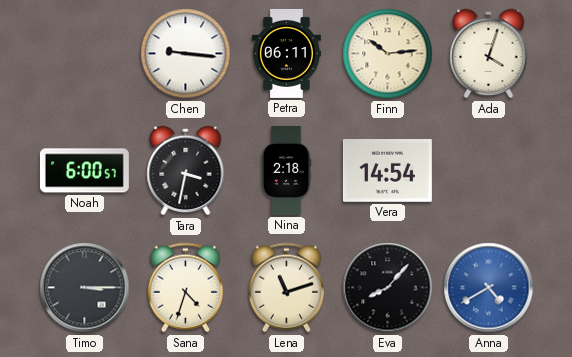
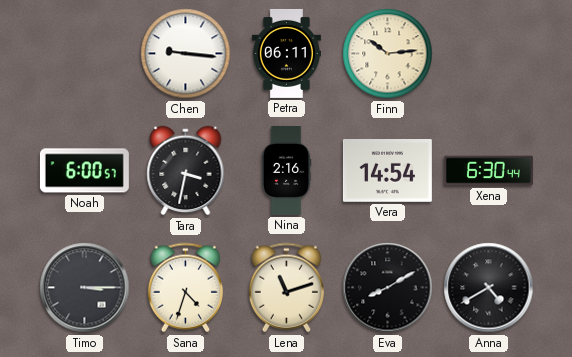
Ada: 4:03 -> none (489, 54)
Nina: 2:18 -> 2:16 (286, 170)
Xena: none -> 6:30 (488, 171)
Eva: 8:07 -> 8:10 (388, 288)
Anna dial: blue -> black (489, 288)
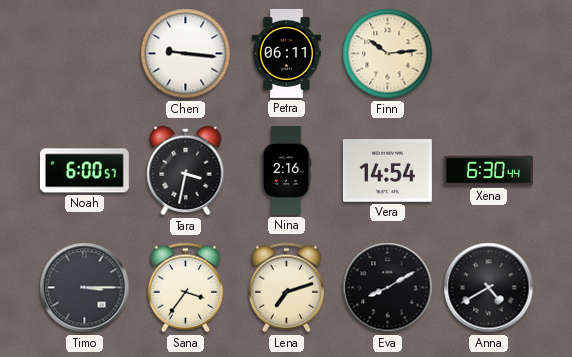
Sana: 4:33 -> 3:36 (185, 288)
Lena: 11:12 -> 7:12 (286, 288)
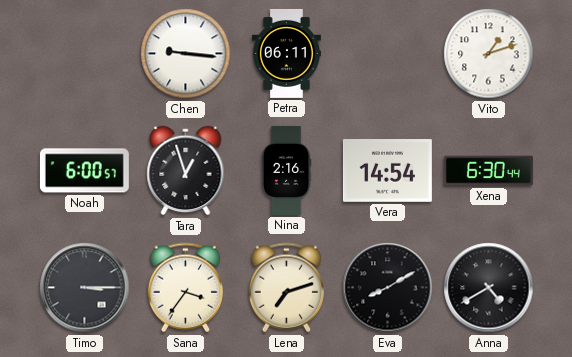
Finn: 10:14 -> none (388, 54)
Vito: none -> 1:12 (489, 54)
Tara: 3:32 -> 12:57 (186, 171)
